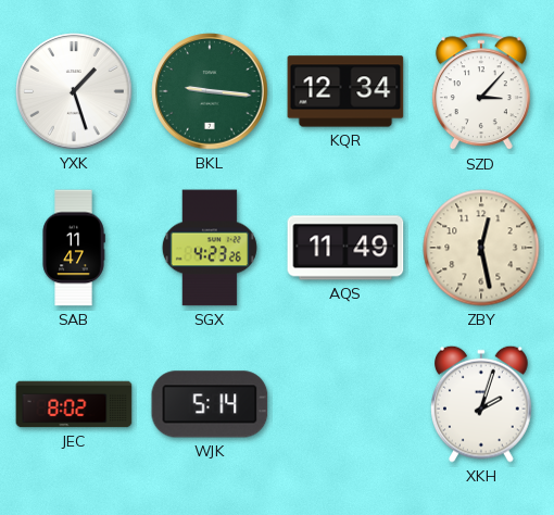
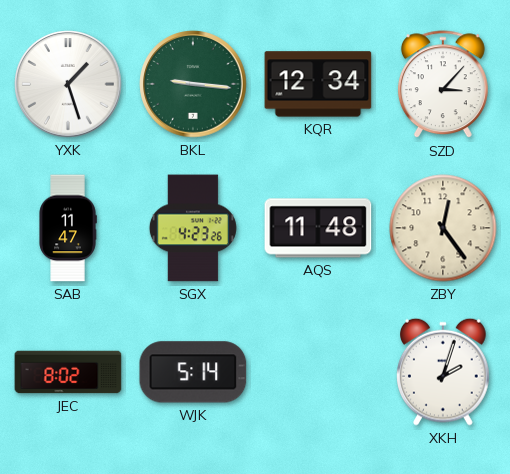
AQS: 11:49 -> 11:48 (318, 228)
ZBY: 12:28 -> 12:24 (443, 228)
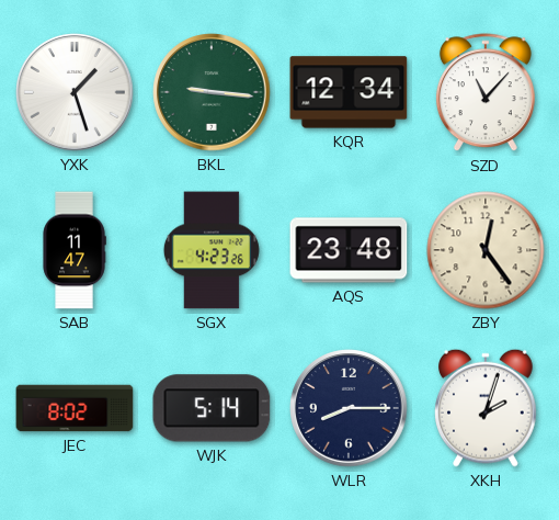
SZD: 3:07 -> 11:07 (486, 93)
AQS: 11:48 -> 23:48 (349, 250)
WLR: none -> 8:15 (349, 408)
